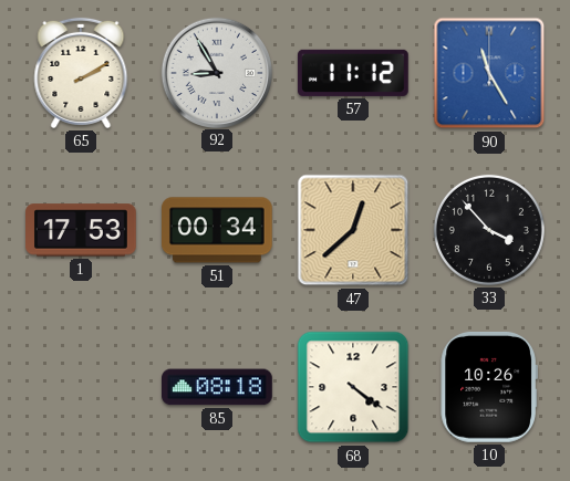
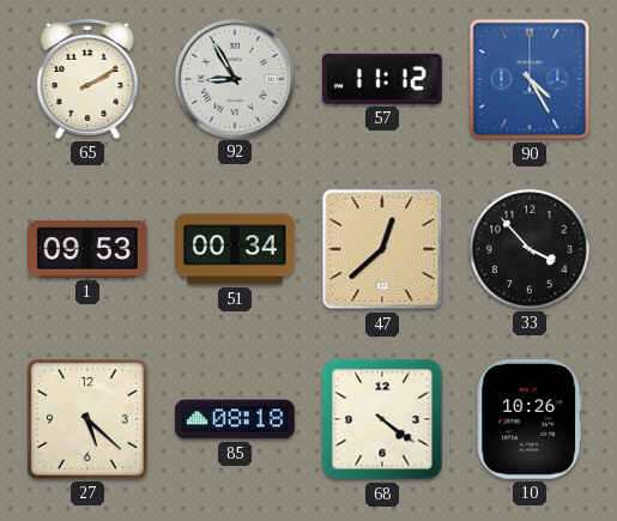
90: 11:25 -> 4:25 (530, 79)
1: 17:53 -> 09:53 (89, 249)
27: none -> 5:22 (87, 419)
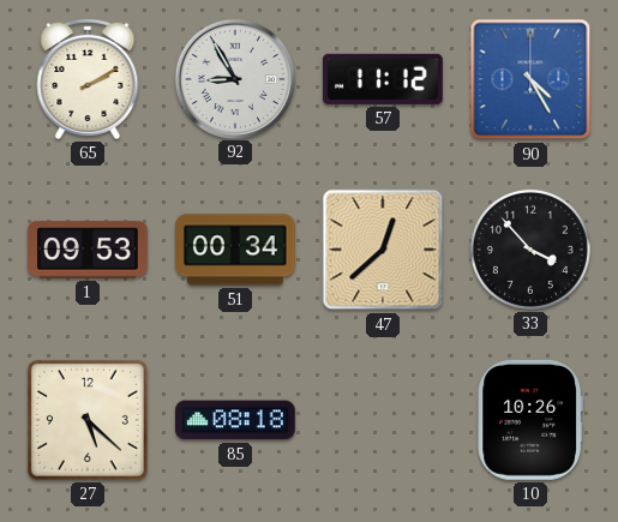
68: 4:21 -> none (382, 419)
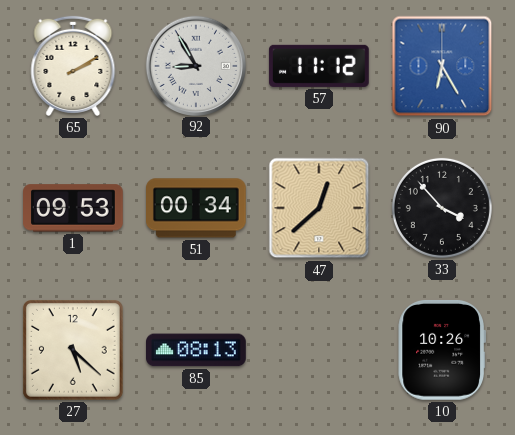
90: 4:25 -> 6:25 (442, 66)
85: 08:18 -> 08:13 (197, 350)
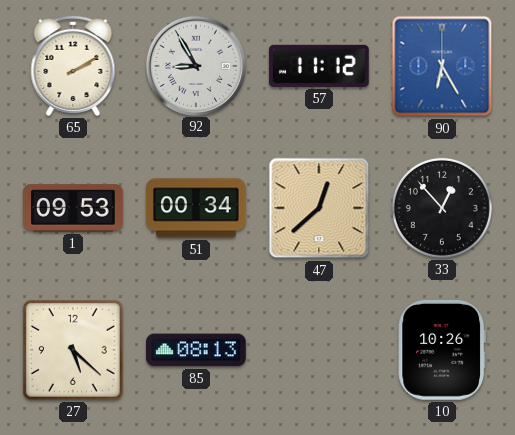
33: 3:53 -> 12:53 (442, 208)
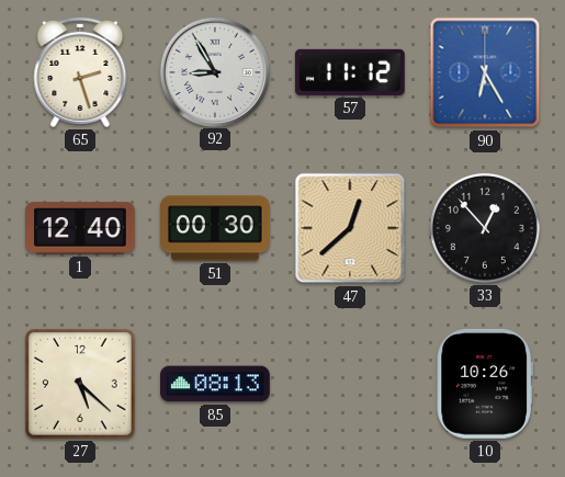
65: 2:10 -> 2:27 (80, 72)
1: 09:53 -> 12:40 (81, 228)
51: 00:34 -> 00:30 (216, 228)
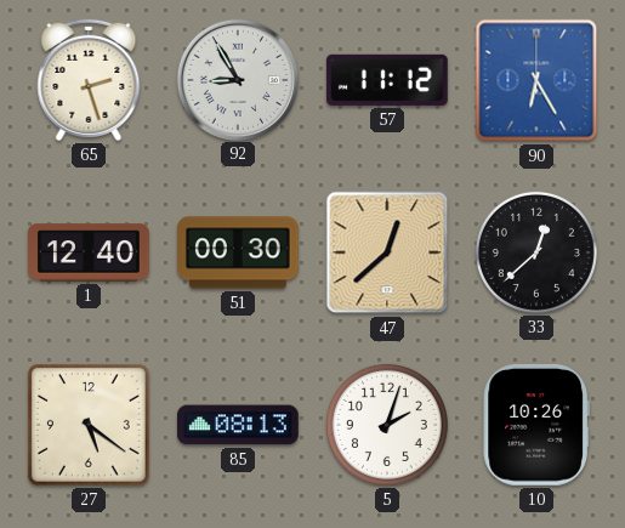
33: 12:53 -> 12:38 (536, 252)
27: 5:22 -> 5:21 (89, 425)
5: none -> 2:03 (387, 425)
